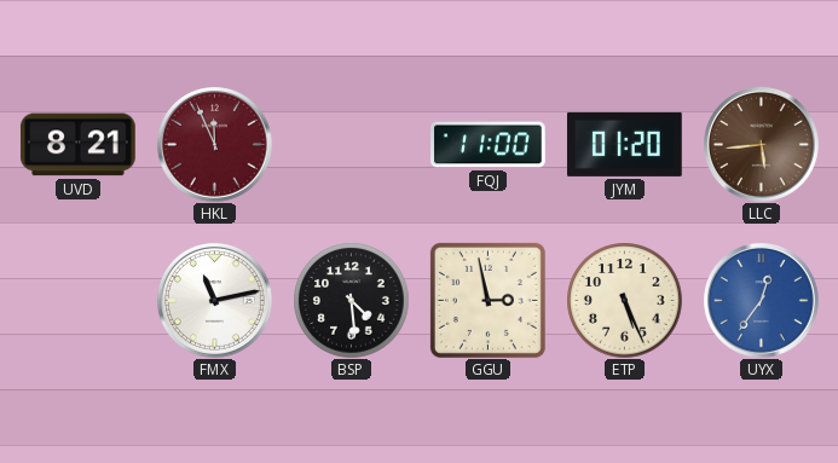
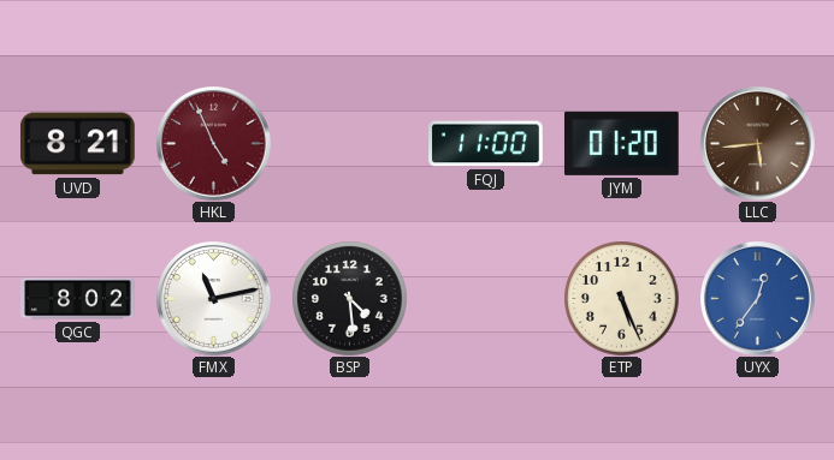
HKL: 11:56 -> 4:56 (214, 144)
QGC: none -> 8:02 (78, 299)
GGU: 2:58 -> none (487, 300)
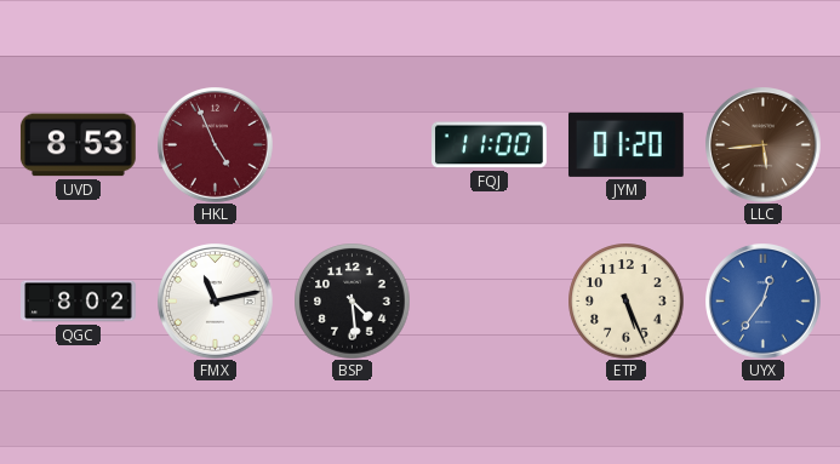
UVD: 8:21 -> 8:53 (79, 145)
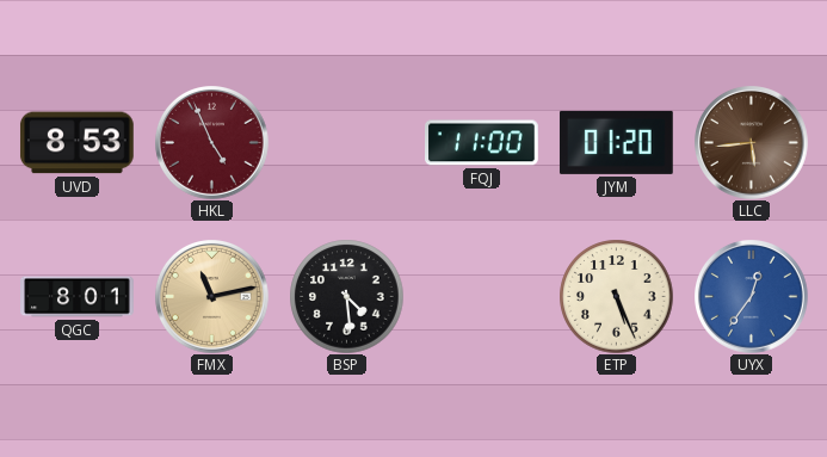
QGC: 8:02 -> 8:01 (78, 297)
FMX dial: white -> champagne (212, 297)
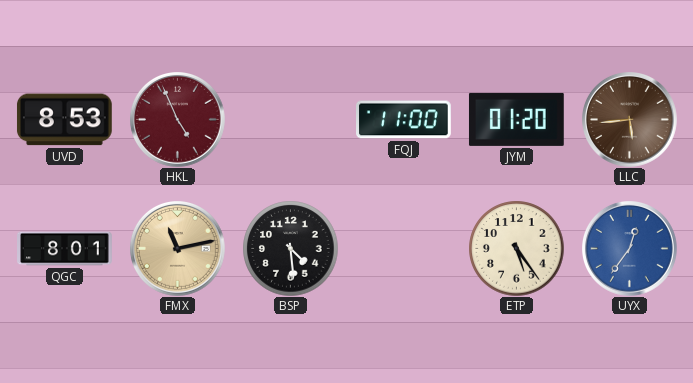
ETP: 5:26 -> 5:24 (516, 248)
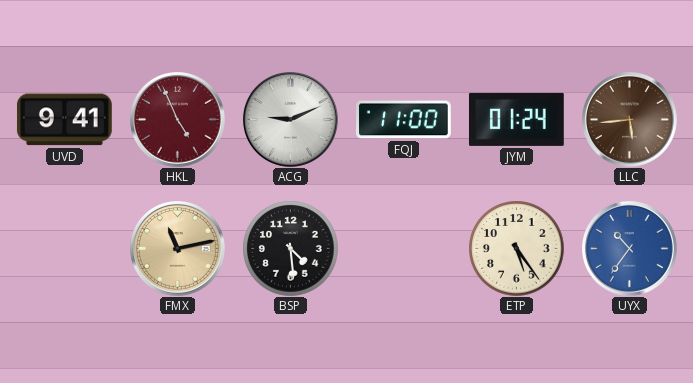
UVD: 8:53 -> 9:41 (65, 120)
ACG: none -> 9:11 (291, 120)
JYM: 01:20 -> 01:24 (516, 119)
QGC: 8:01 -> none (65, 249)
UYX: 12:36 -> 10:36 (630, 249)
